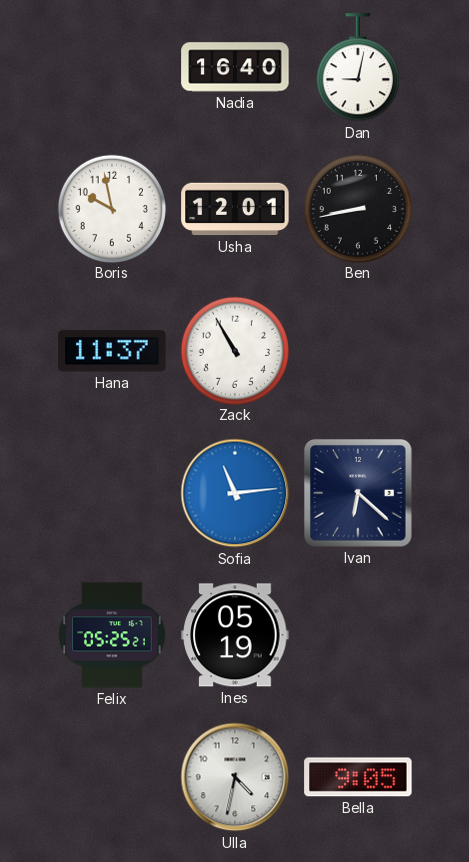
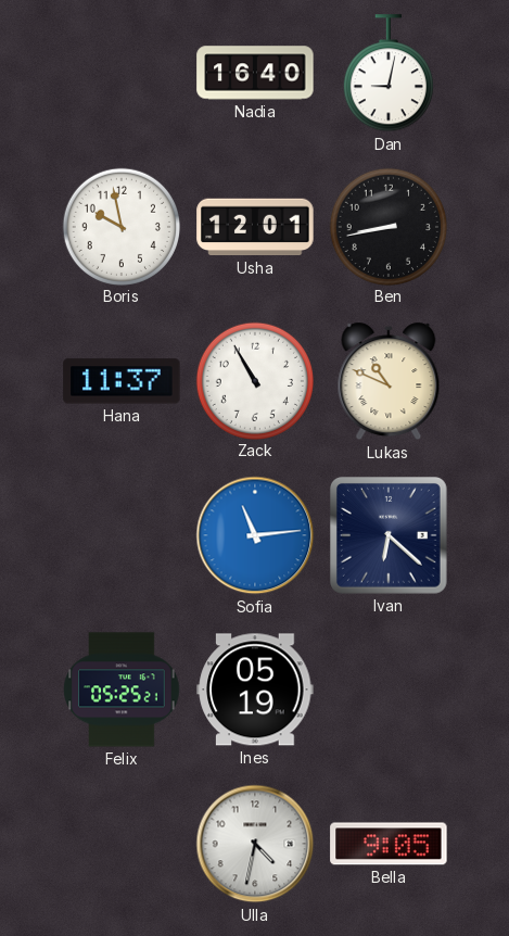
Lukas: none -> 10:49 (389, 381)
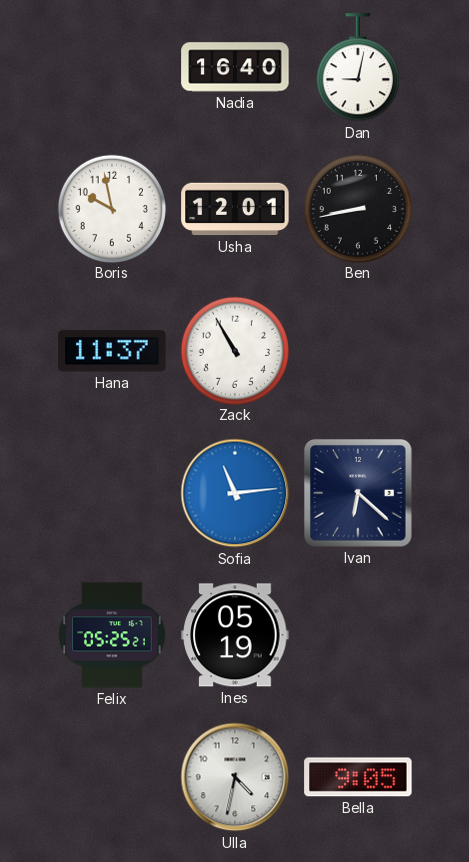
Lukas: 10:49 -> none (389, 381)
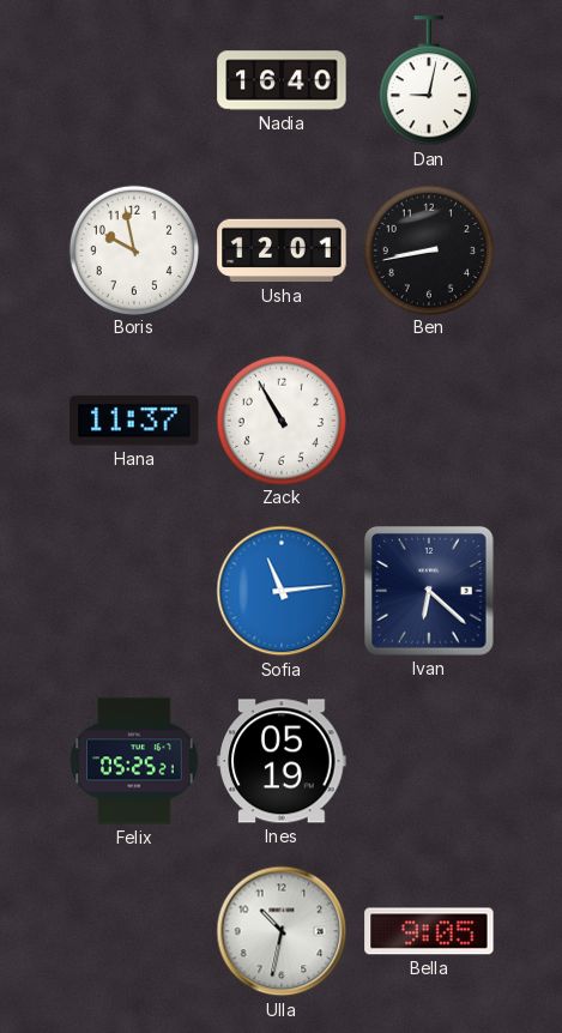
Ulla: 4:32 -> 10:32 (282, 931)
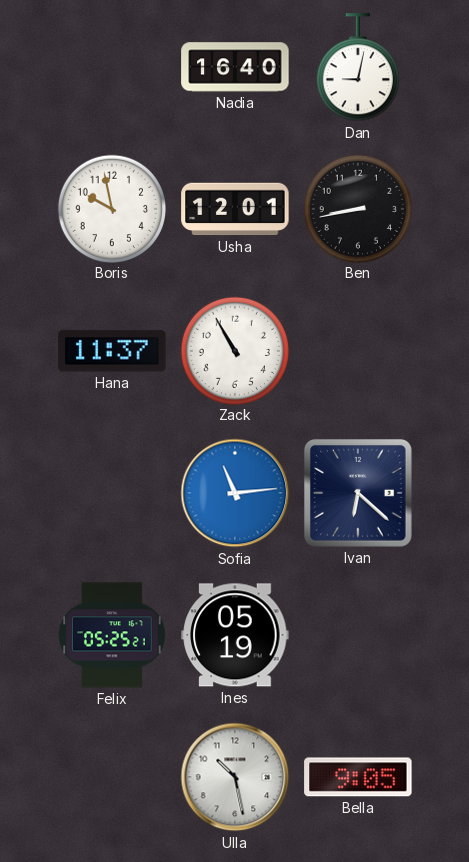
Ulla: 10:32 -> 10:28 (235, 777)
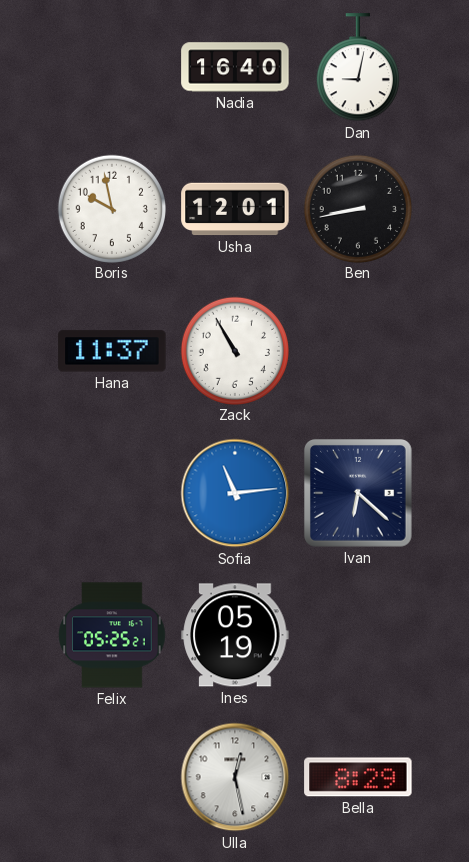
Ulla: 10:28 -> 12:28 (235, 777)
Bella: 9:05 -> 8:29 (358, 777)
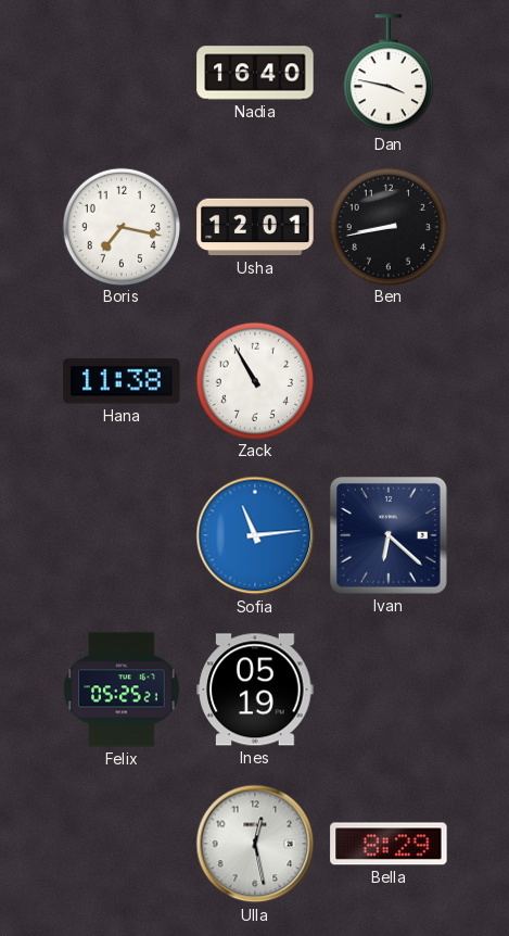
Dan: 9:02 -> 3:47 (389, 74)
Boris: 9:58 -> 7:17 (120, 226)
Hana: 11:37 -> 11:38 (122, 381)
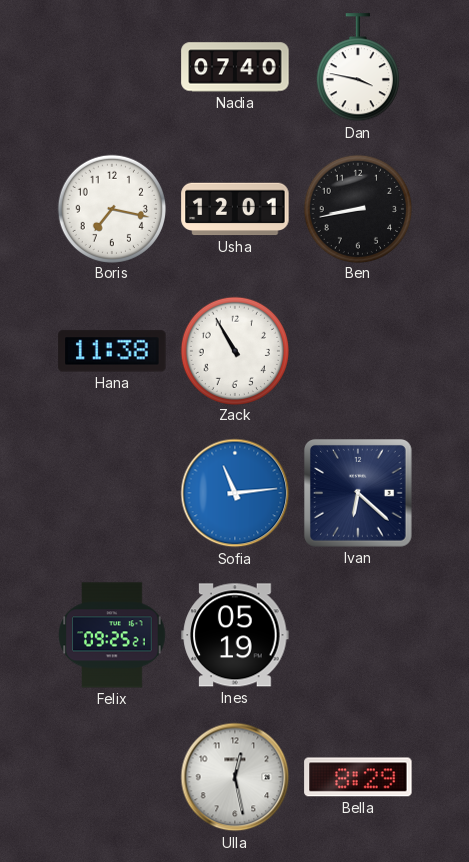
Nadia: 16:40 -> 07:40 (235, 67)
Felix: 05:25 -> 09:25 (112, 635)
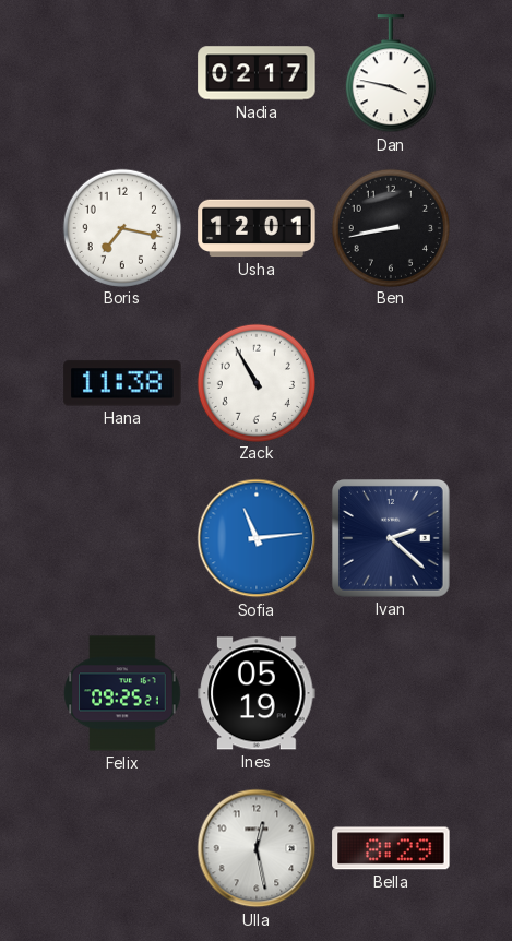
Nadia: 07:40 -> 02:17 (257, 73)
Ivan: 6:22 -> 2:22 (392, 539)
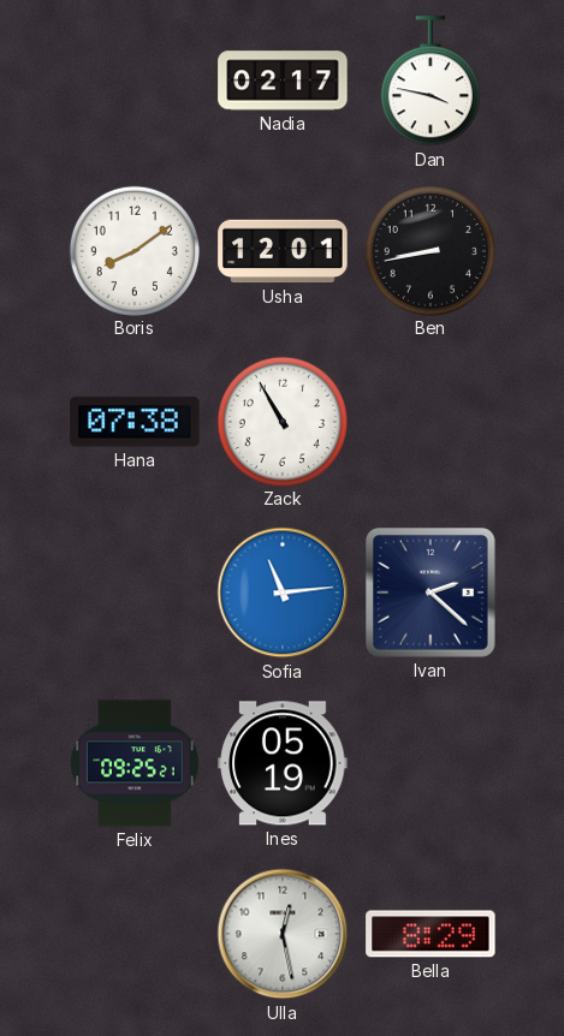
Boris: 7:17 -> 8:09 (133, 250)
Hana: 11:38 -> 07:38 (135, 422)
